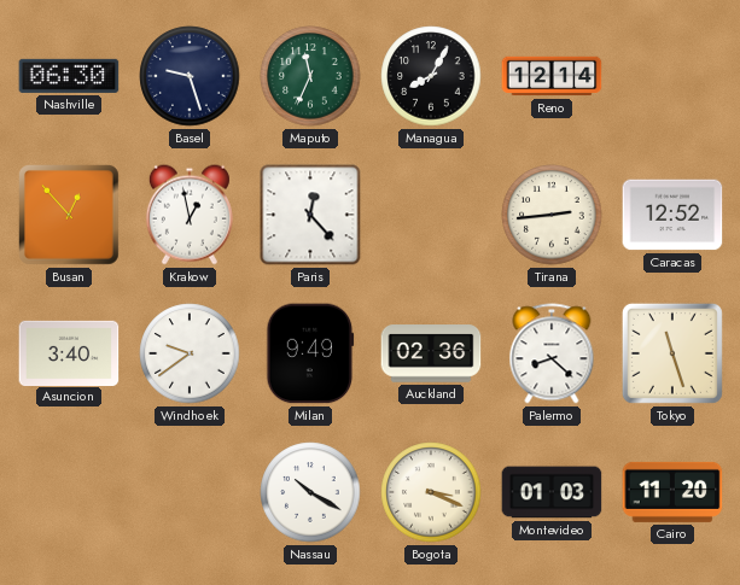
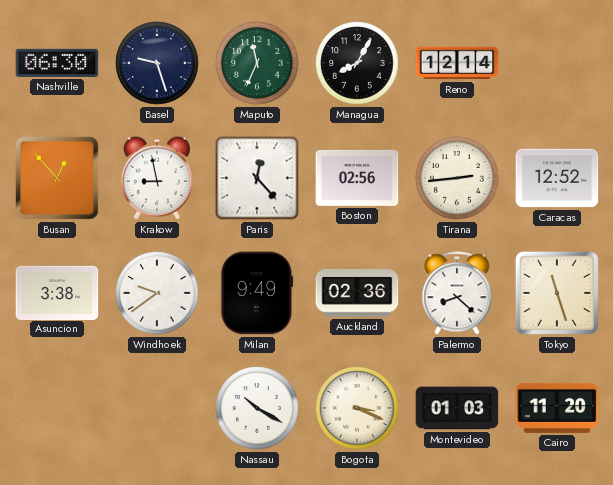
Krakow: 12:58 -> 8:58 (157, 178)
Boston: none -> 02:56 (357, 178)
Asuncion: 3:40 -> 3:38 (57, 292)
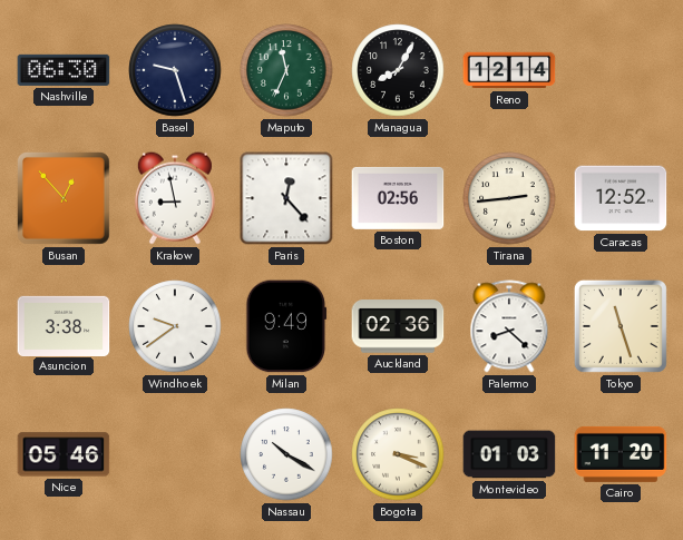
Nice: none -> 05:46 (64, 454)
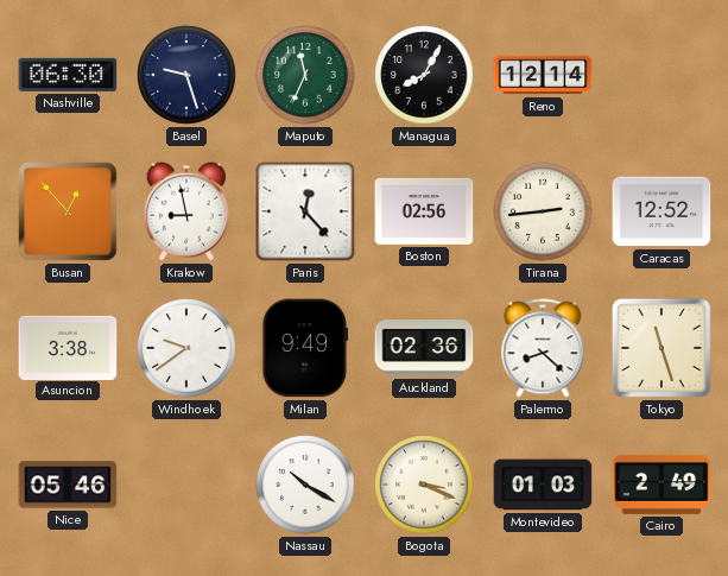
Cairo: 11:20 -> 2:49 (661, 485)
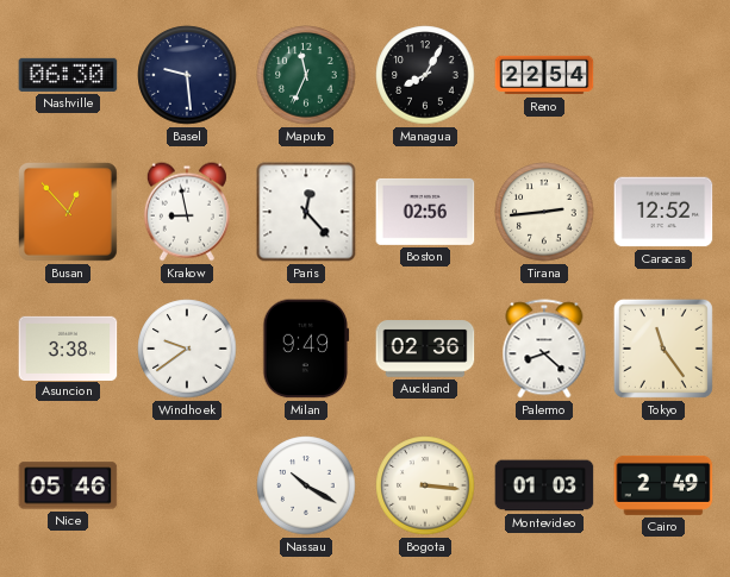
Basel: 9:27 -> 9:29 (187, 75)
Reno: 12:14 -> 22:54 (544, 75)
Tokyo: 11:27 -> 11:24 (663, 349)
Bogota: 3:19 -> 3:16 (425, 485)
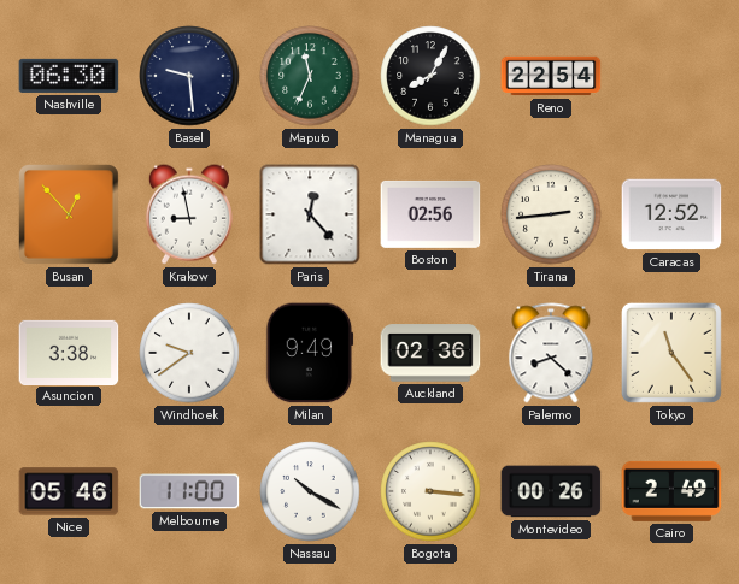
Melbourne: none -> 11:00 (189, 491)
Montevideo: 01:03 -> 00:26 (551, 491)
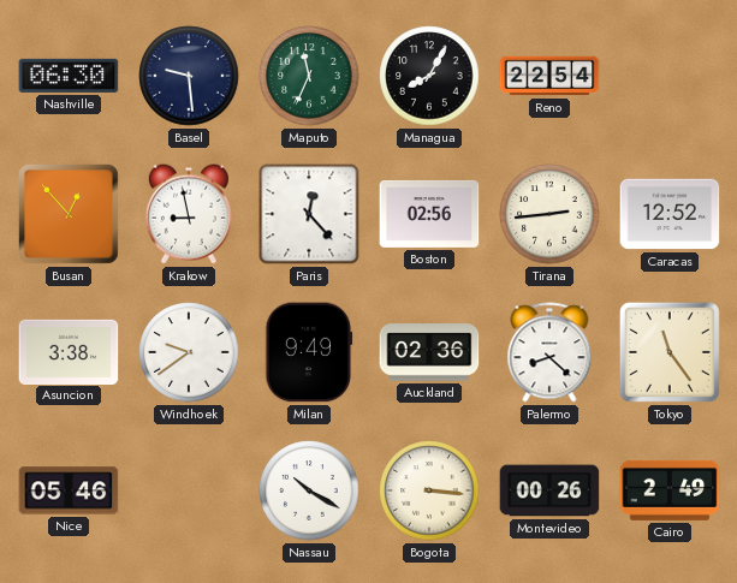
Melbourne: 11:00 -> none (189, 491)
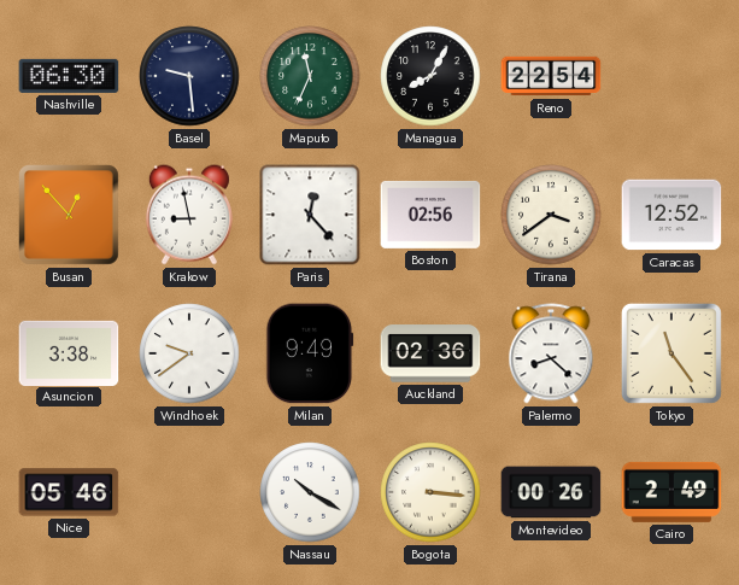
Tirana: 2:44 -> 3:39 (551, 215)
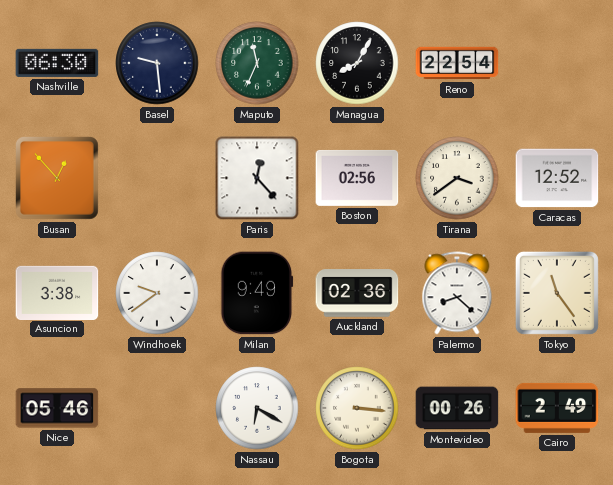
Krakow: 8:58 -> none (189, 215)
Nassau: 10:20 -> 6:20 (257, 408)
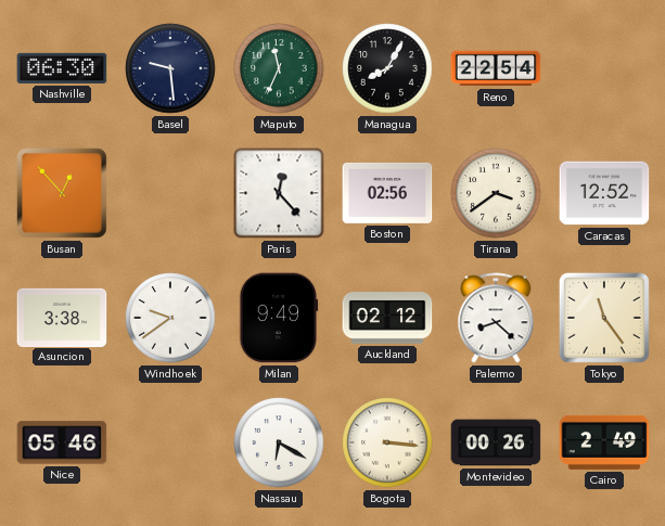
Auckland: 02:36 -> 02:12 (387, 318)
